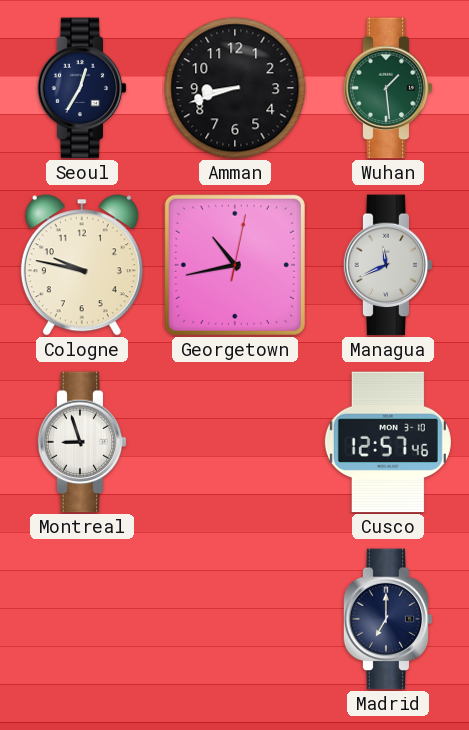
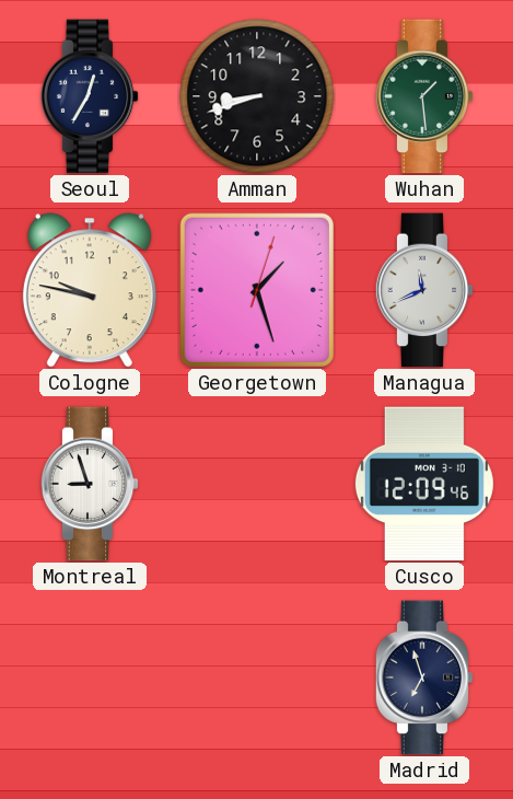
Georgetown: 10:43 -> 1:27 (257, 290)
Cusco: 12:57 -> 12:09 (424, 484)
Madrid: 7:00 -> 6:57 (424, 678)
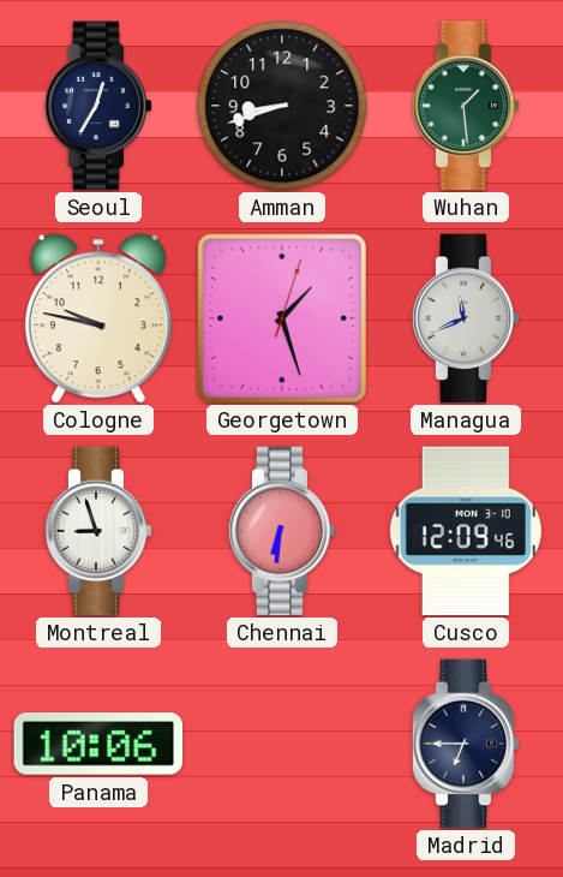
Chennai: none -> 6:31 (282, 531)
Panama: none -> 10:06 (98, 745)
Madrid: 6:57 -> 6:45 (466, 744)
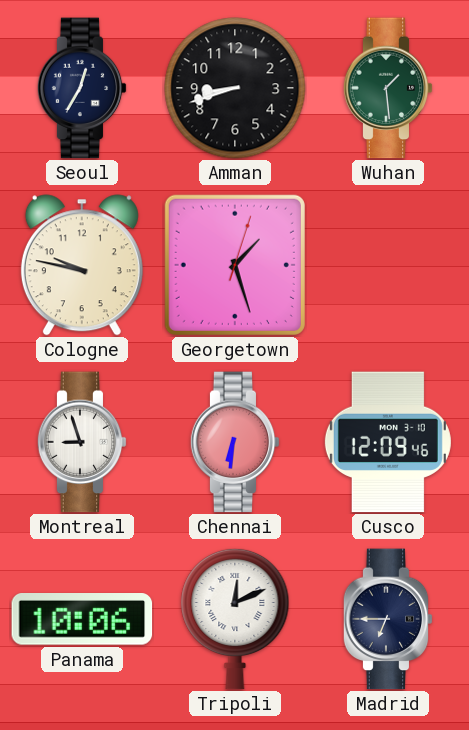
Managua: 11:41 -> none (466, 318)
Tripoli: none -> 12:11 (235, 619)
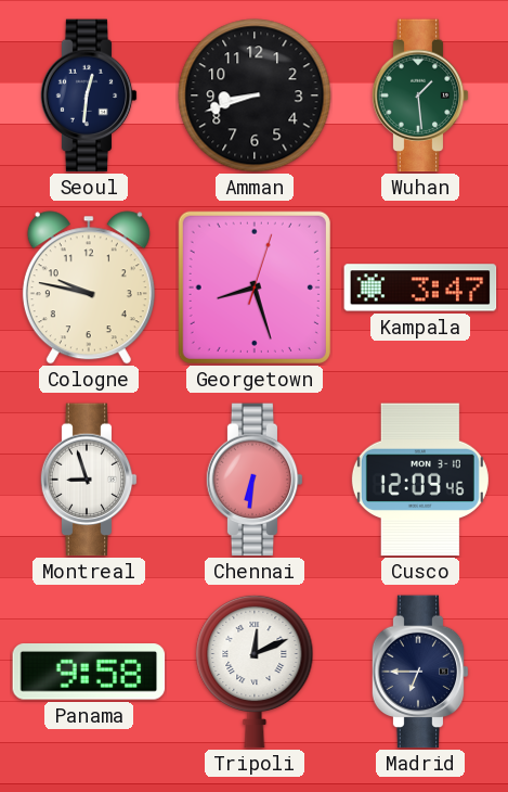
Seoul: 12:35 -> 12:31 (89, 95)
Georgetown: 1:27 -> 8:27 (255, 288)
Kampala: none -> 3:47 (420, 288)
Panama: 10:06 -> 9:58 (89, 673)
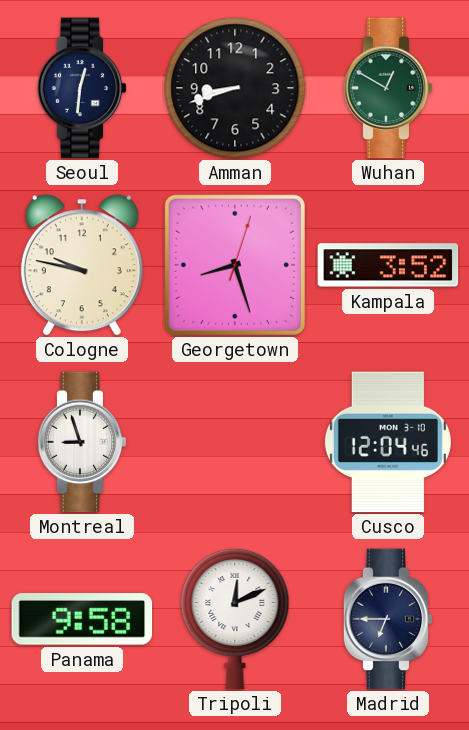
Wuhan: 1:29 -> 12:50 (388, 88)
Kampala: 3:47 -> 3:52 (388, 265)
Chennai: 6:31 -> none (255, 480)
Cusco: 12:09 -> 12:04 (388, 442)
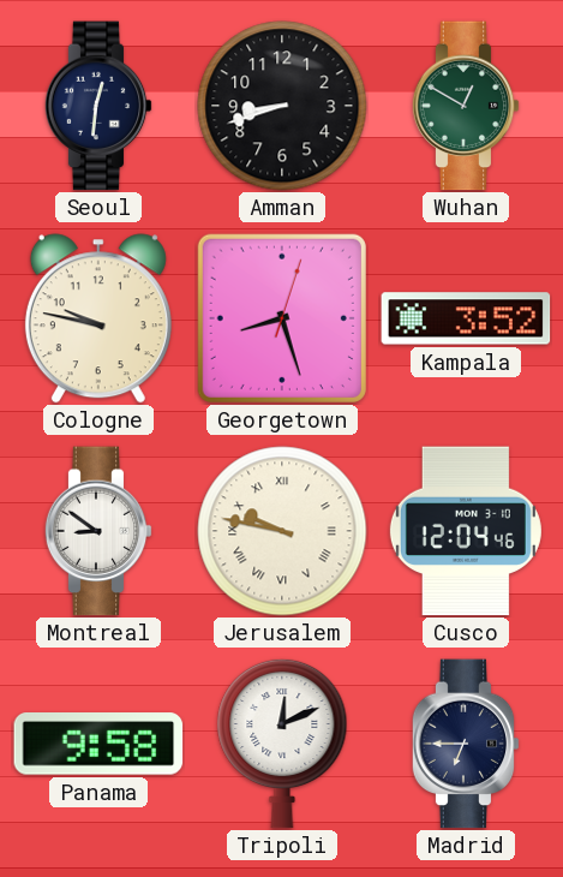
Montreal: 8:57 -> 8:51 (98, 531)
Jerusalem: none -> 9:47 (282, 531)
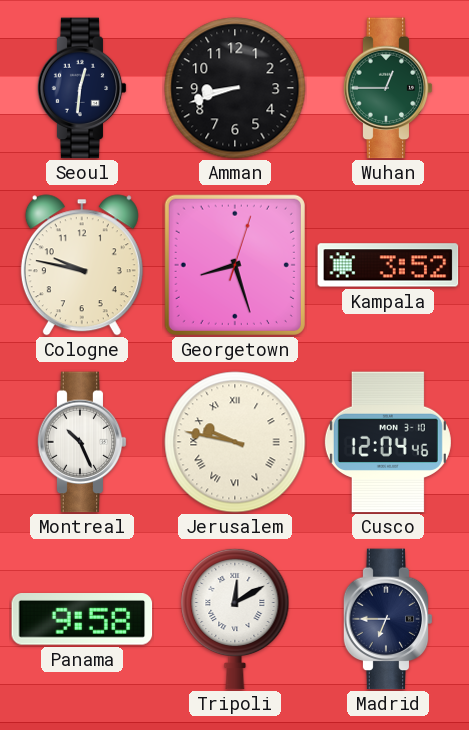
Wuhan: 12:50 -> 12:45 (388, 88)
Montreal: 8:51 -> 10:26 (82, 442)
Tripoli: 12:11 -> 12:10 (235, 619)
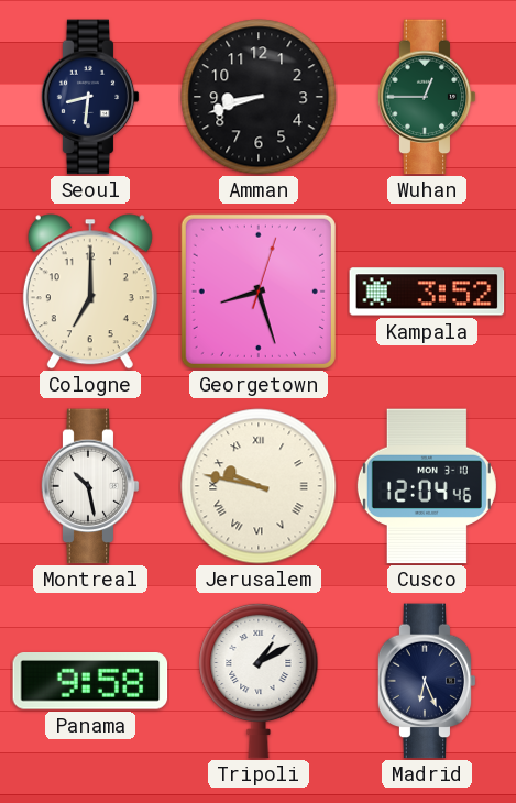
Seoul: 12:31 -> 8:31 (90, 97)
Cologne: 9:47 -> 7:00 (90, 291)
Montreal: 10:26 -> 10:28 (90, 486)
Tripoli: 12:10 -> 1:10 (259, 681)
Madrid: 6:45 -> 6:26 (427, 681)
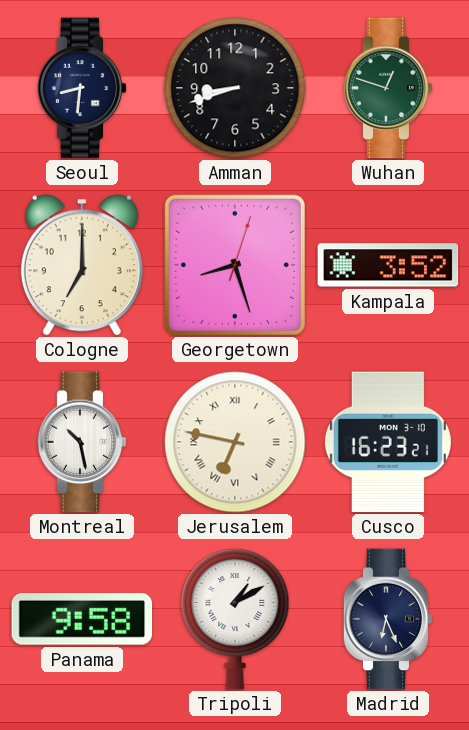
Wuhan: 12:45 -> 12:48 (388, 88)
Jerusalem: 9:47 -> 6:47 (235, 442)
Cusco: 12:04 -> 16:23 (388, 442)
